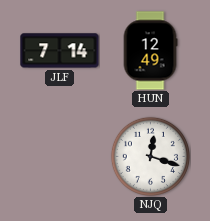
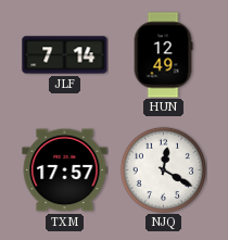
TXM: none -> 17:57 (65, 170)
NJQ: 12:18 -> 12:20 (163, 169)
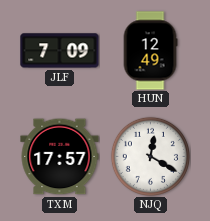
JLF: 7:14 -> 7:09 (60, 51)
